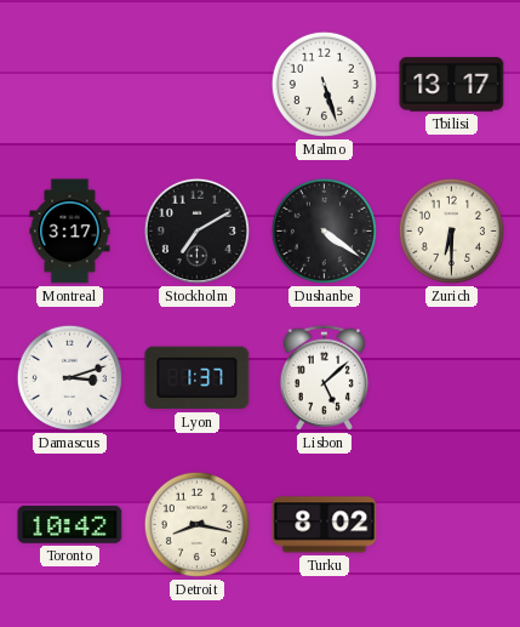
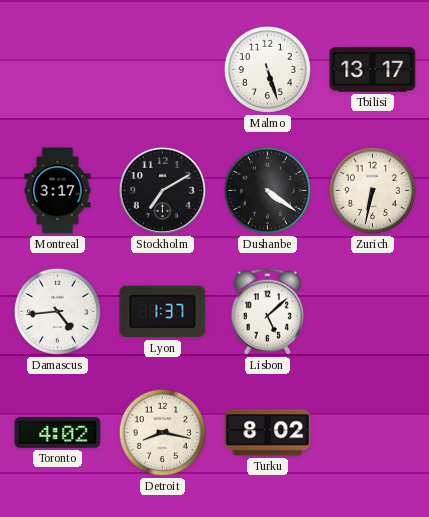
Zurich: 6:30 -> 6:32 (372, 190)
Damascus: 3:12 -> 4:44 (57, 311)
Toronto: 10:42 -> 4:02 (58, 433)
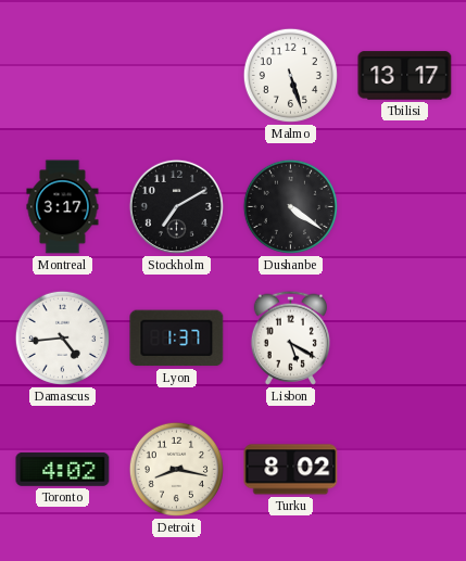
Zurich: 6:32 -> none (372, 190)
Lisbon: 5:08 -> 5:20 (290, 337)
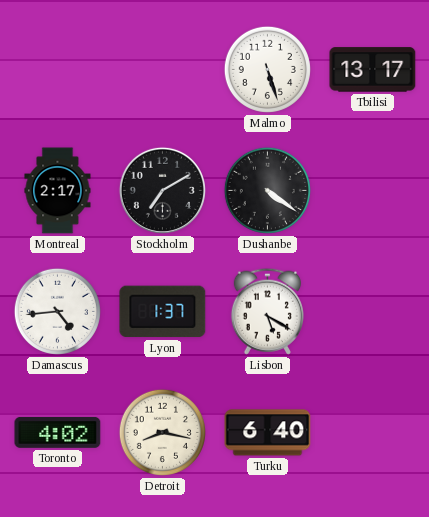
Montreal: 3:17 -> 2:17 (58, 191)
Turku: 8:02 -> 6:40 (268, 433)
